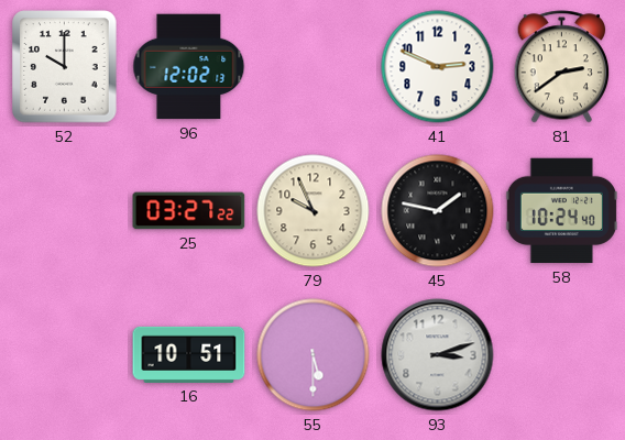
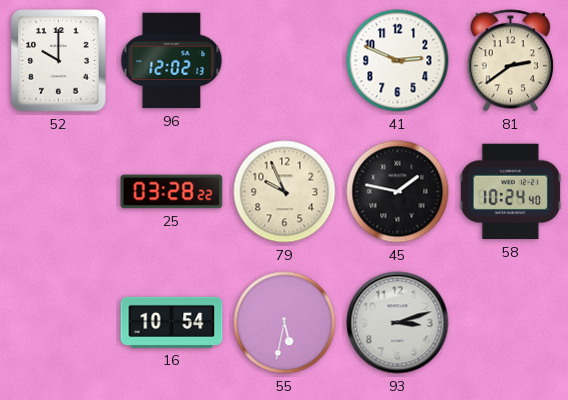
25: 03:27 -> 03:28 (172, 192)
16: 10:51 -> 10:54 (172, 322)
55: 5:30 -> 5:32 (285, 323)
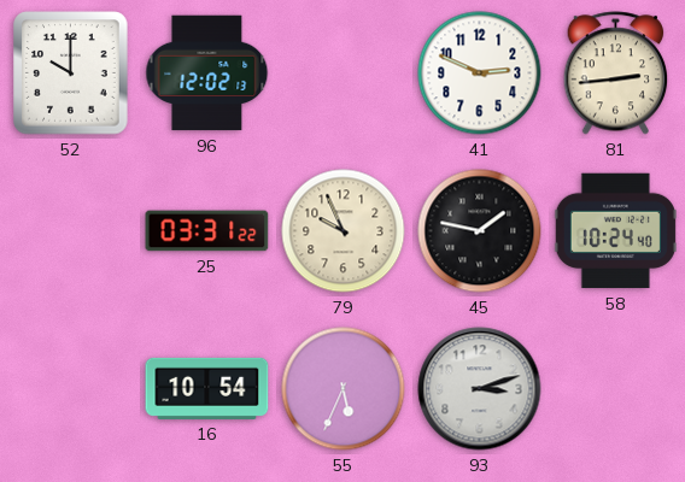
81: 2:39 -> 2:44 (616, 74)
25: 03:28 -> 03:31 (207, 231)
55: 5:32 -> 5:34 (344, 389)
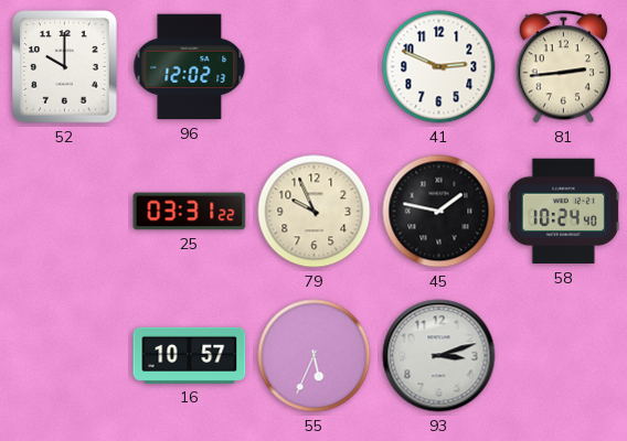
16: 10:54 -> 10:57 (190, 355)
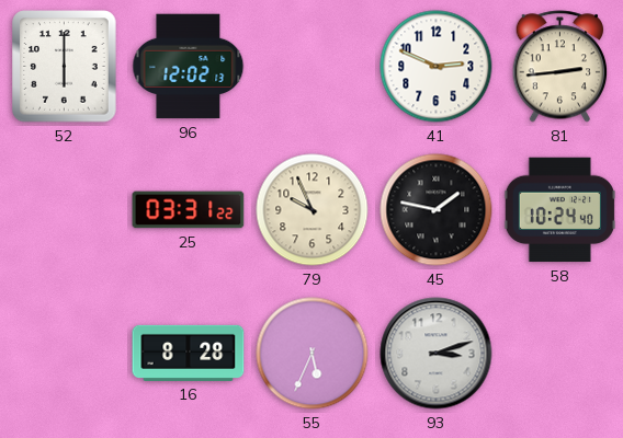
52: 10:00 -> 6:00 (65, 67)
16: 10:57 -> 8:28 (189, 353)
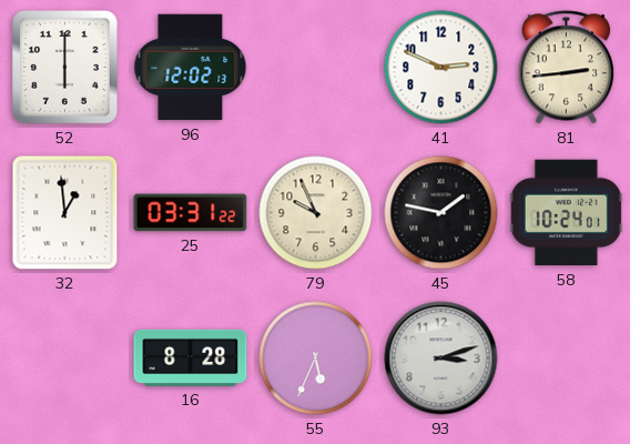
32: none -> 12:59 (65, 213)
58: 10:24:40 -> 10:24:01 (566, 213)
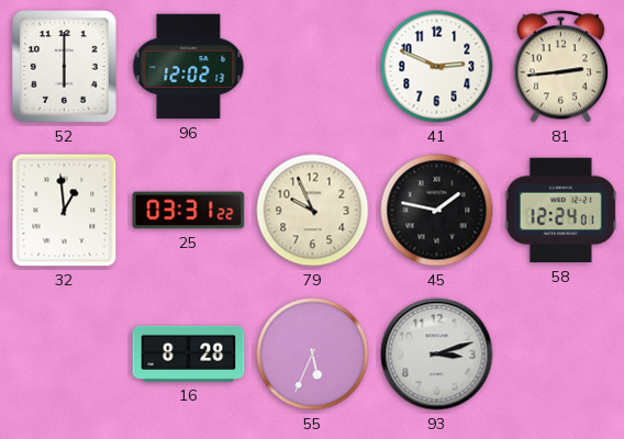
58: 10:24 -> 12:24 (560, 211)
